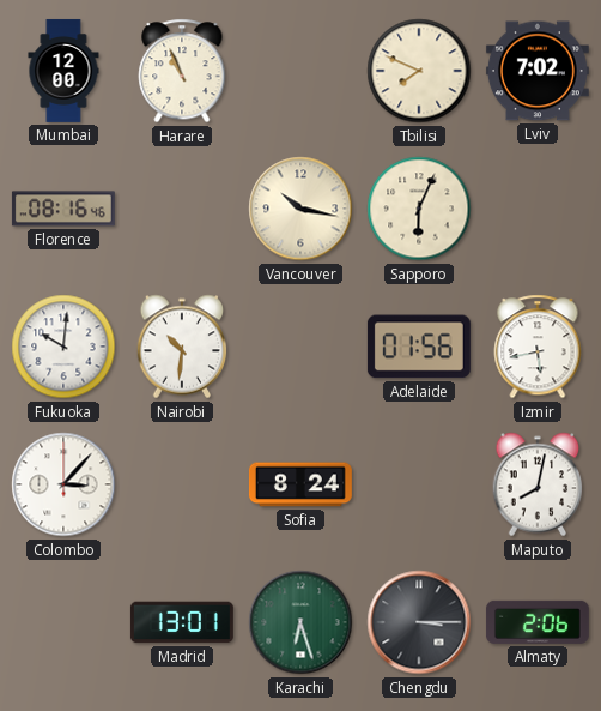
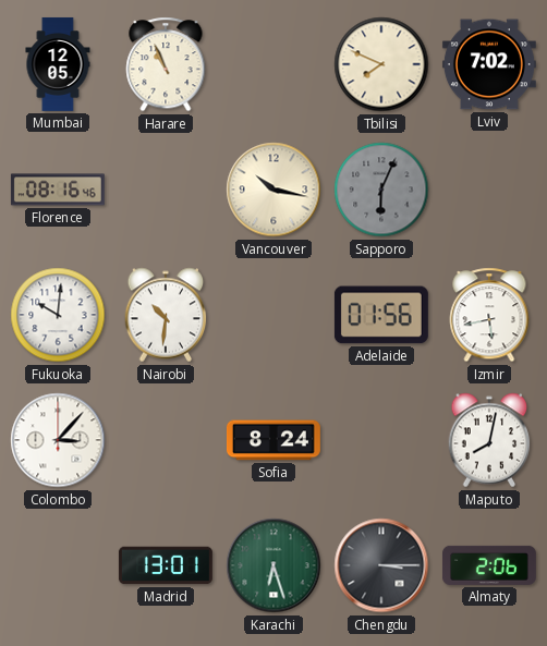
Mumbai: 12:00 -> 12:05 (58, 64)
Sapporo dial: cream -> grey (381, 190)
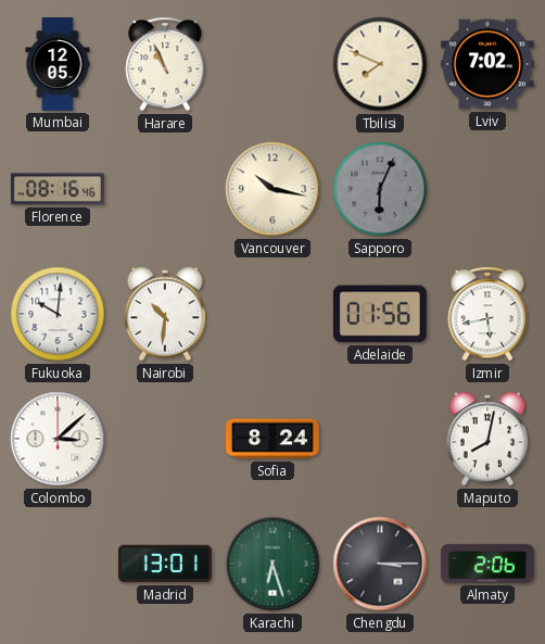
Colombo: 3:07 -> 3:08 (58, 439)
